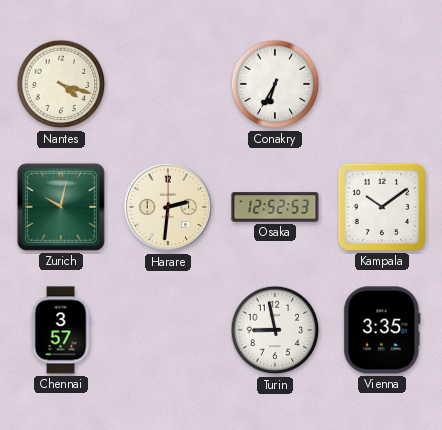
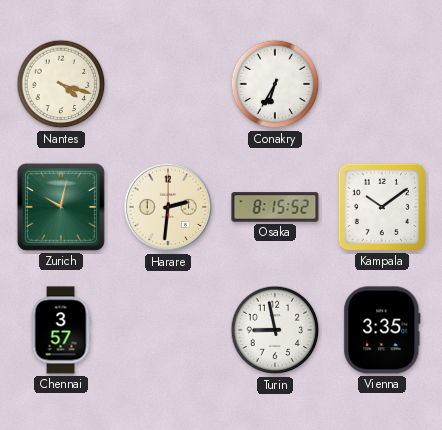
Osaka: 12:52 -> 8:15 (275, 207)
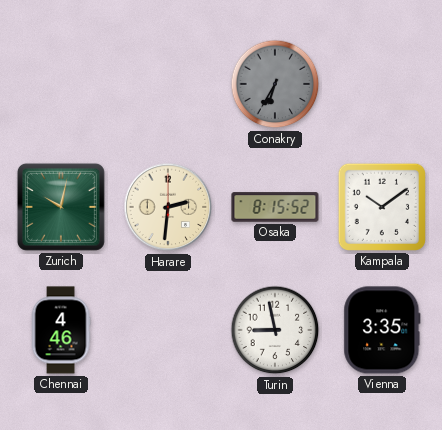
Nantes: 4:18 -> none (61, 84)
Conakry dial: white -> grey (275, 84)
Chennai: 3:57 -> 4:46 (61, 330)
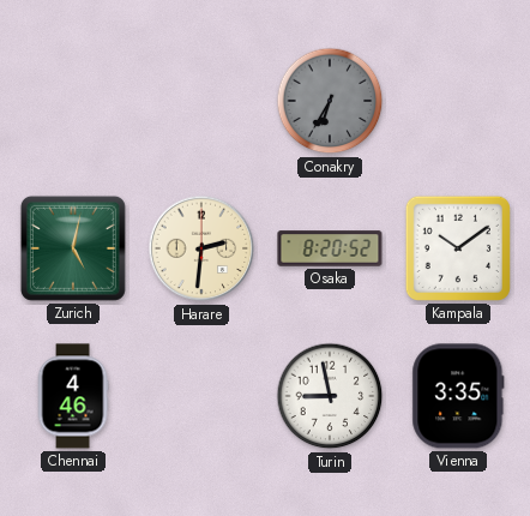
Zurich: 10:02 -> 5:02 (73, 248)
Osaka: 8:15 -> 8:20 (330, 248)
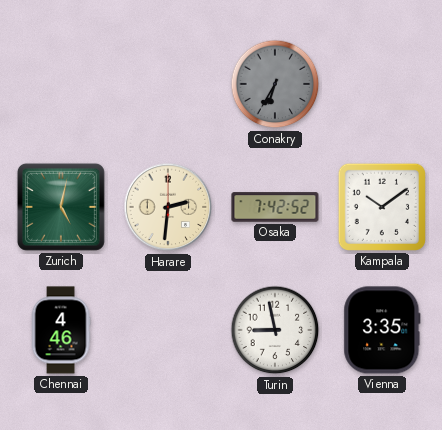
Osaka: 8:20 -> 7:42 (275, 207)
